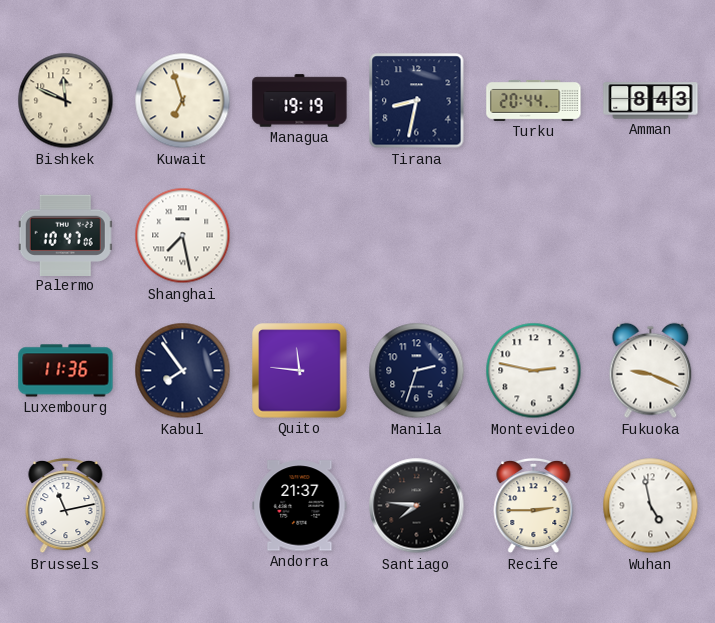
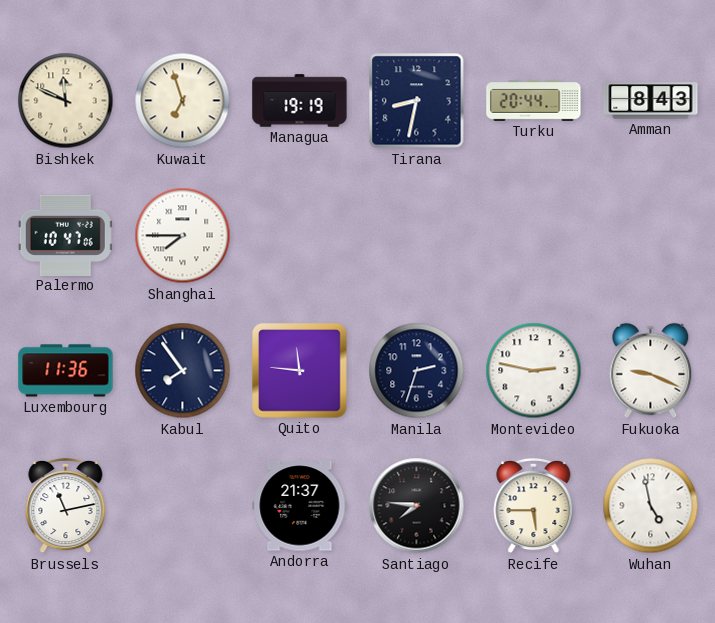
Shanghai: 7:28 -> 7:45 (183, 236)
Recife: 2:45 -> 5:45 (534, 506)
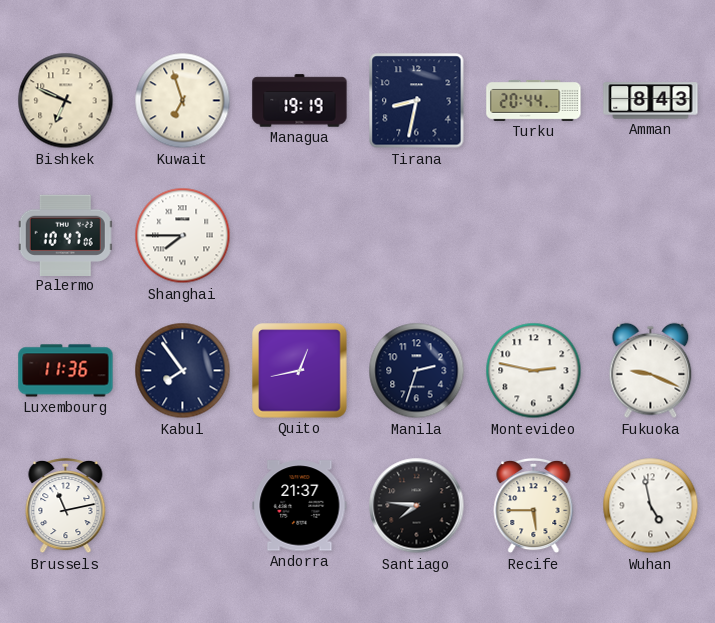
Bishkek: 11:49 -> 6:49 (66, 101)
Quito: 11:46 -> 12:43 (300, 371)
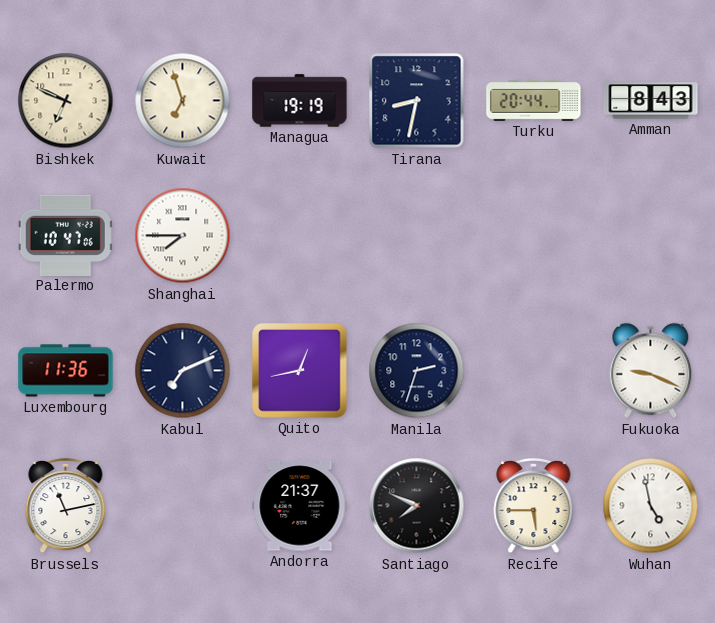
Kabul: 7:54 -> 7:11 (183, 371)
Montevideo: 2:47 -> none (534, 371)
Santiago: 7:46 -> 7:49 (417, 506)
